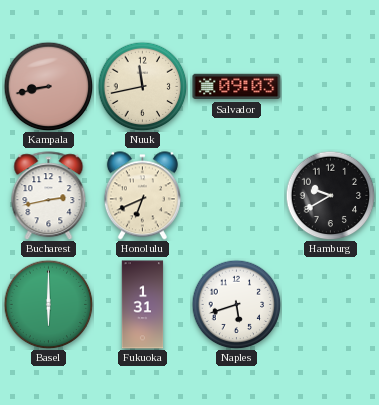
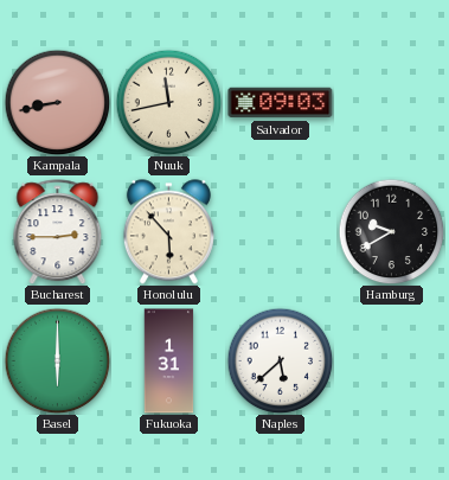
Bucharest: 2:43 -> 2:45 (58, 232)
Honolulu: 6:41 -> 5:53 (168, 232)
Naples: 5:42 -> 5:38 (280, 360)
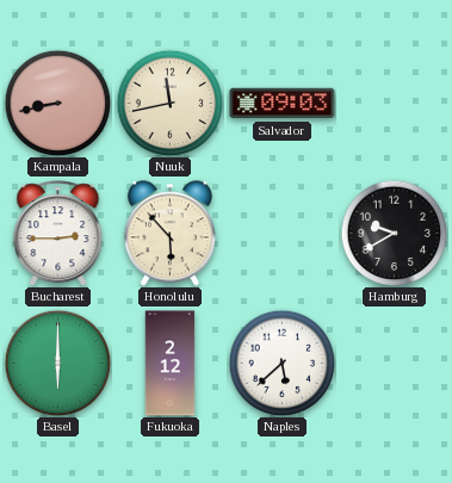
Fukuoka: 1:31 -> 2:12 (171, 364)
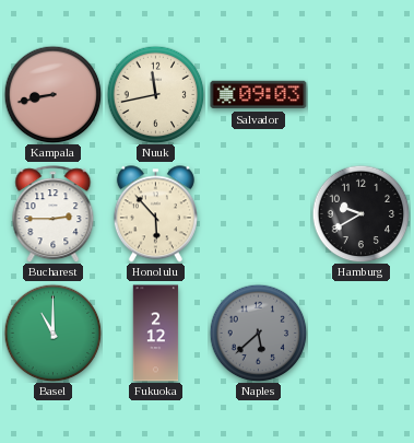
Basel: 6:00 -> 11:00 (52, 333)
Naples dial: white -> grey (258, 333)
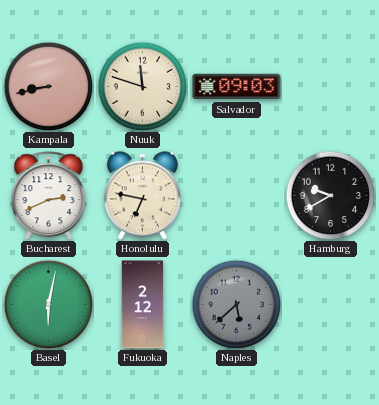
Nuuk: 11:43 -> 11:48 (142, 86)
Bucharest: 2:45 -> 2:41 (49, 196)
Honolulu: 5:53 -> 6:47 (142, 196)
Basel: 11:00 -> 6:02 (48, 304)
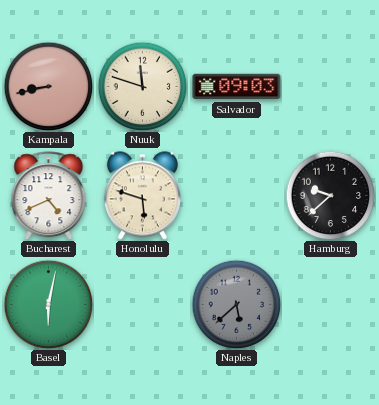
Bucharest: 2:41 -> 4:41 (49, 196)
Honolulu: 6:47 -> 5:48 (142, 196)
Hamburg: 9:40 -> 9:38 (330, 195)
Fukuoka: 2:12 -> none (143, 305)
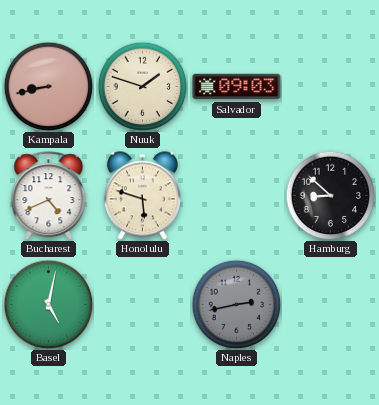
Nuuk: 11:48 -> 1:48 (142, 86)
Hamburg: 9:38 -> 8:52 (330, 195)
Basel: 6:02 -> 5:02 (48, 304)
Naples: 5:38 -> 2:43 (236, 304)
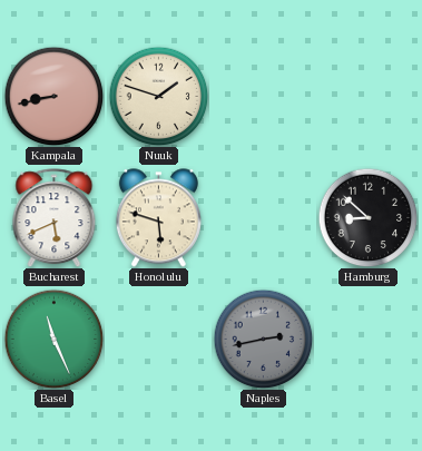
Salvador: 09:03 -> none (237, 87)
Bucharest: 4:41 -> 5:41 (55, 218)
Basel: 5:02 -> 11:26 (53, 339)
